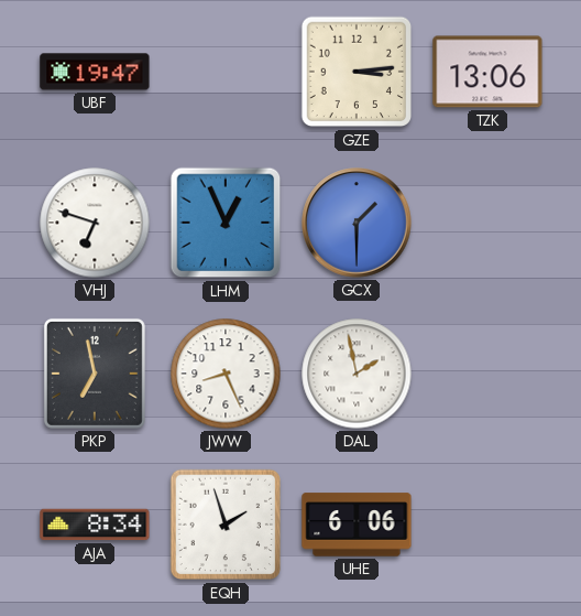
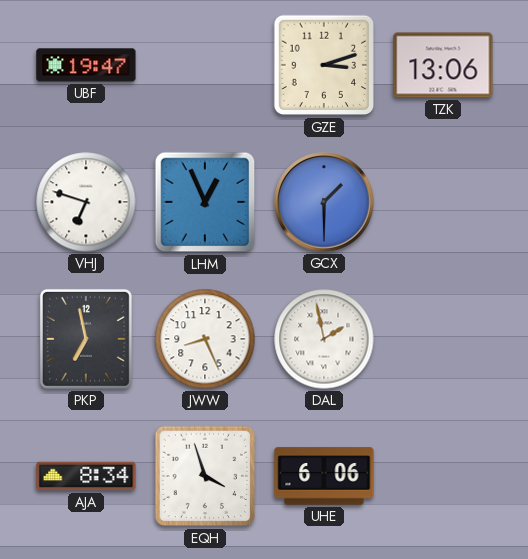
GZE: 3:14 -> 3:12 (324, 65)
EQH: 1:57 -> 3:57 (205, 476)
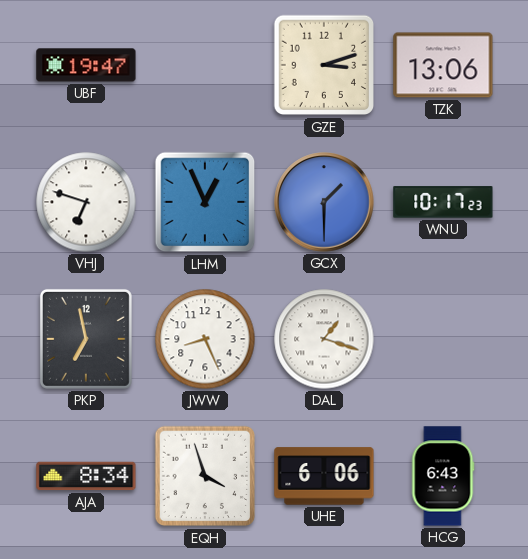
WNU: none -> 10:17 (443, 202)
DAL: 1:58 -> 1:18 (324, 339)
HCG: none -> 6:43 (443, 476)
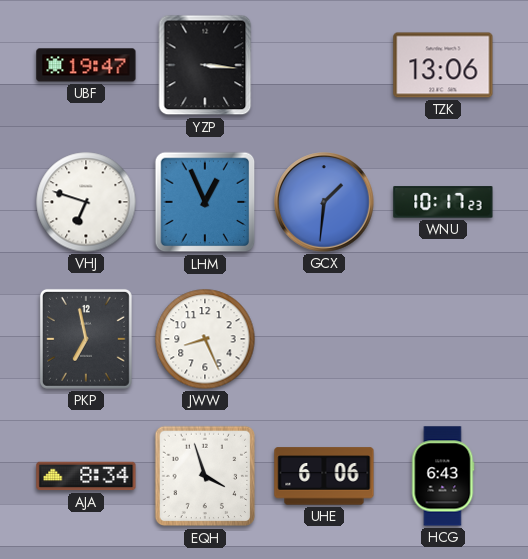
YZP: none -> 3:16 (205, 65)
GZE: 3:12 -> none (324, 65)
GCX: 1:30 -> 1:31 (324, 202)
DAL: 1:18 -> none (324, 339)
